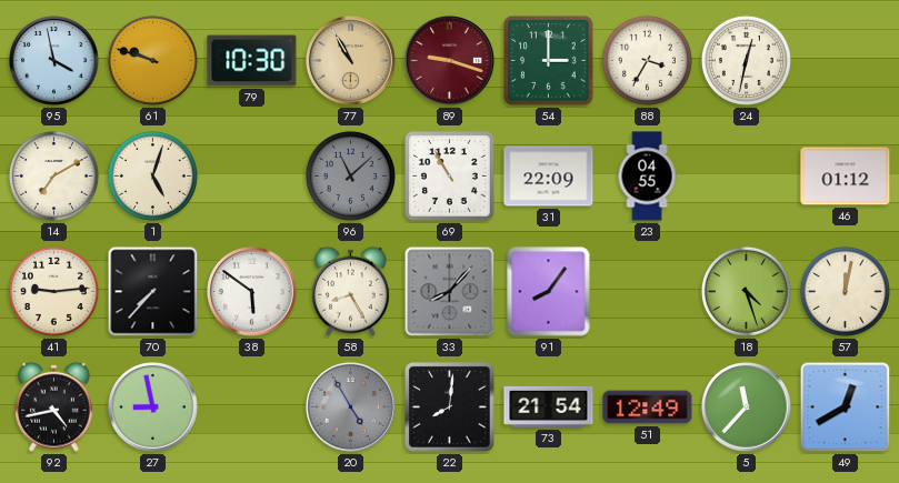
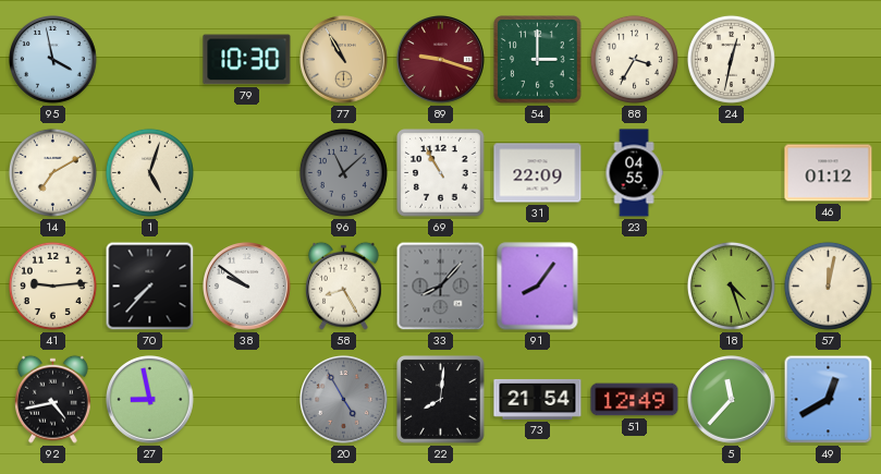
61: 9:48 -> none (152, 60)
38: 5:51 -> 9:51 (247, 287)
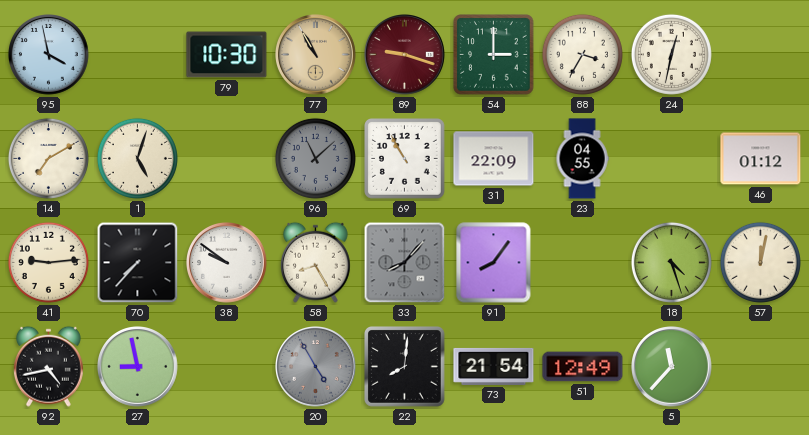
49: 12:40 -> none (829, 400)
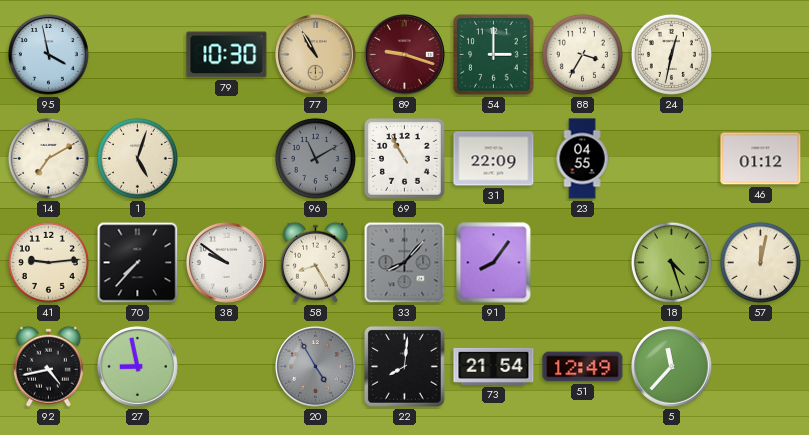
96: 11:08 -> 11:10 (315, 158)
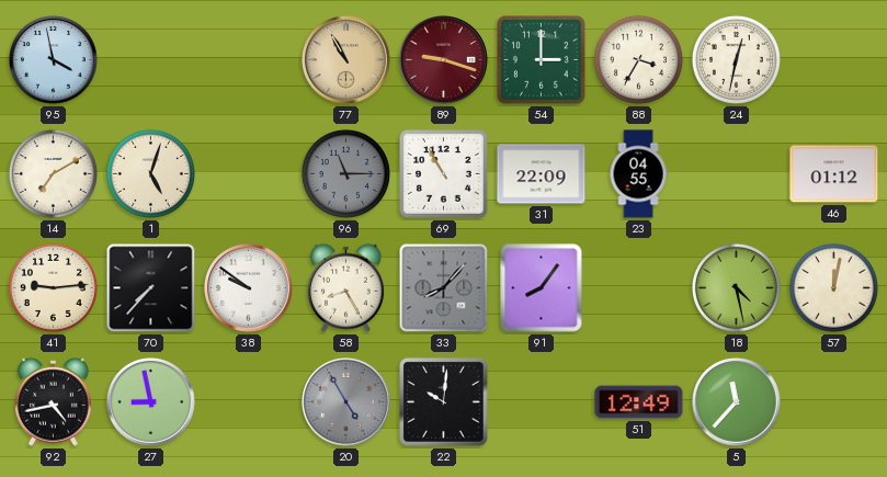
79: 10:30 -> none (227, 55)
96: 11:10 -> 11:15 (345, 173)
18: 4:27 -> 4:28 (736, 287)
22: 8:01 -> 10:01 (444, 402)
73: 21:54 -> none (494, 366)
